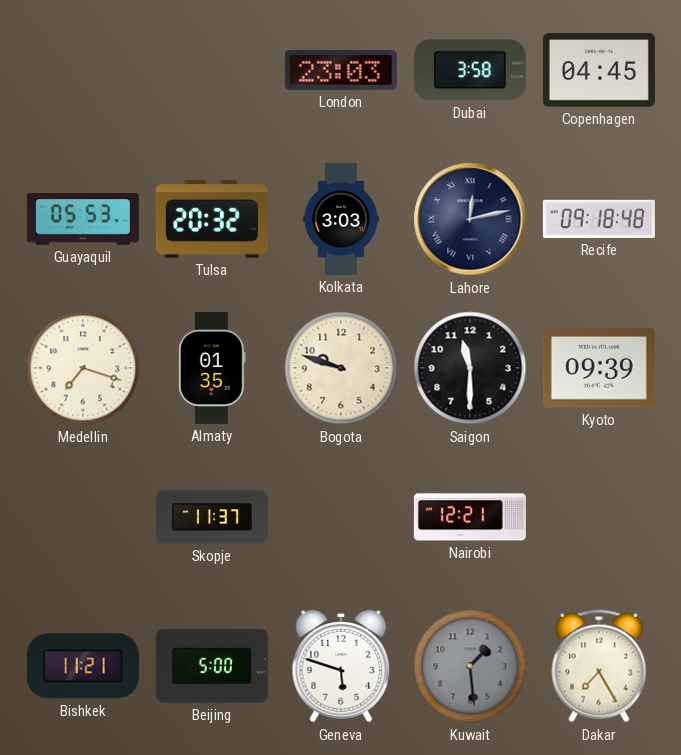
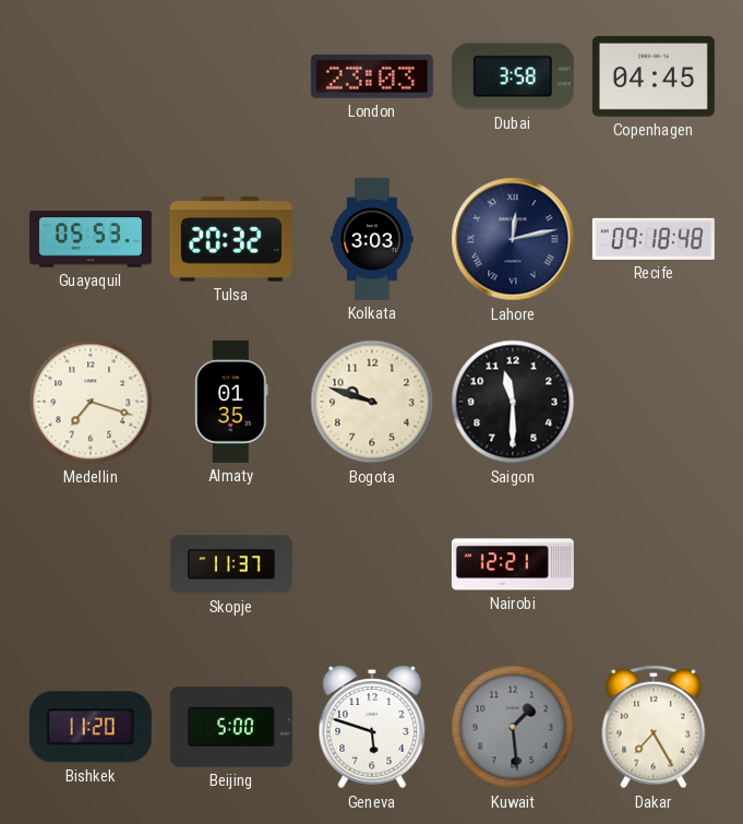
Kyoto: 09:39 -> none (599, 368)
Bishkek: 11:21 -> 11:20 (91, 727)
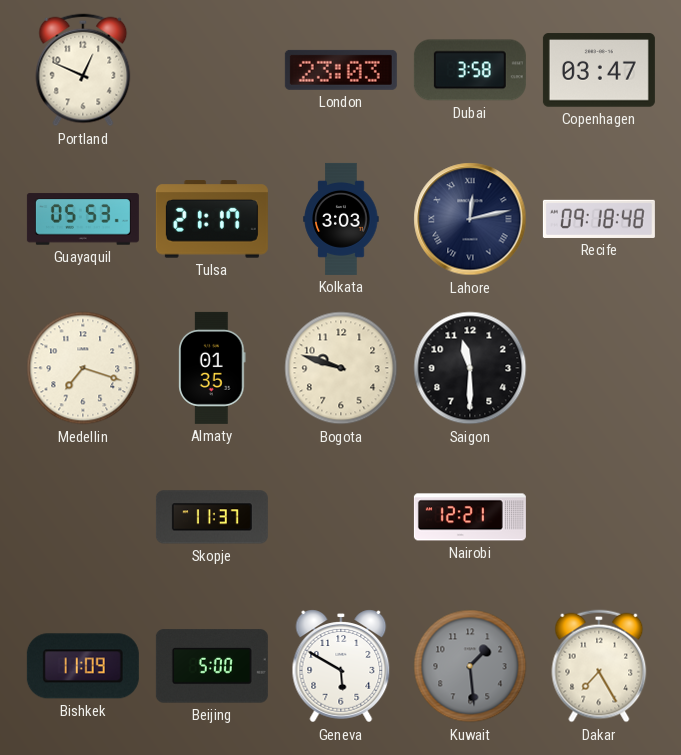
Portland: none -> 12:49 (83, 70)
Copenhagen: 04:45 -> 03:47 (599, 70)
Tulsa: 20:32 -> 21:17 (212, 219)
Bishkek: 11:20 -> 11:09 (83, 666)
Geneva: 5:48 -> 5:50 (341, 666)
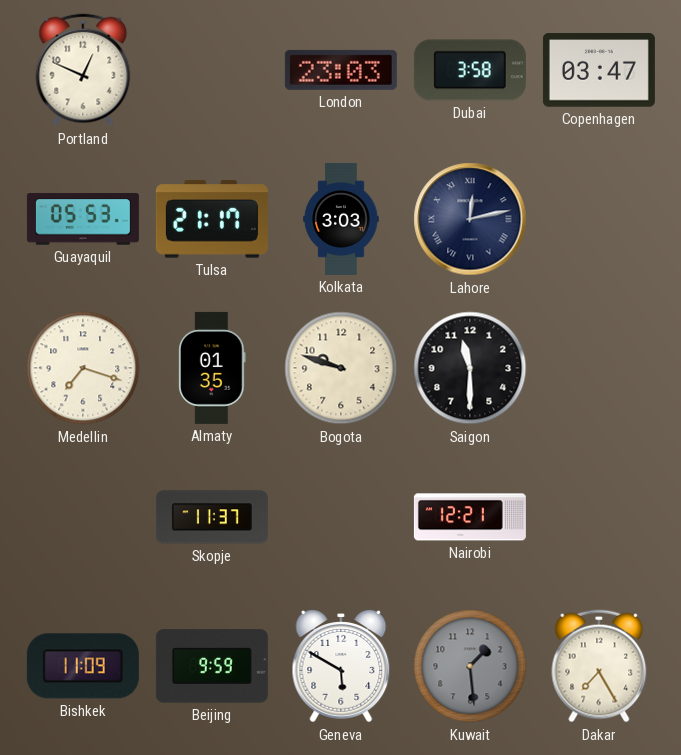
Recife: 09:18 -> none (599, 219)
Beijing: 5:00 -> 9:59 (212, 666)
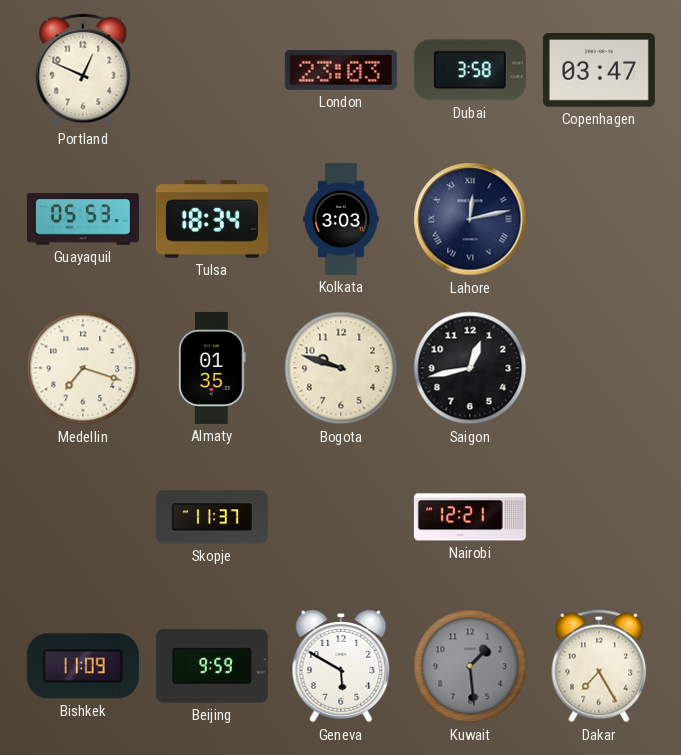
Tulsa: 21:17 -> 18:34 (212, 219)
Saigon: 11:30 -> 12:43 (470, 368)
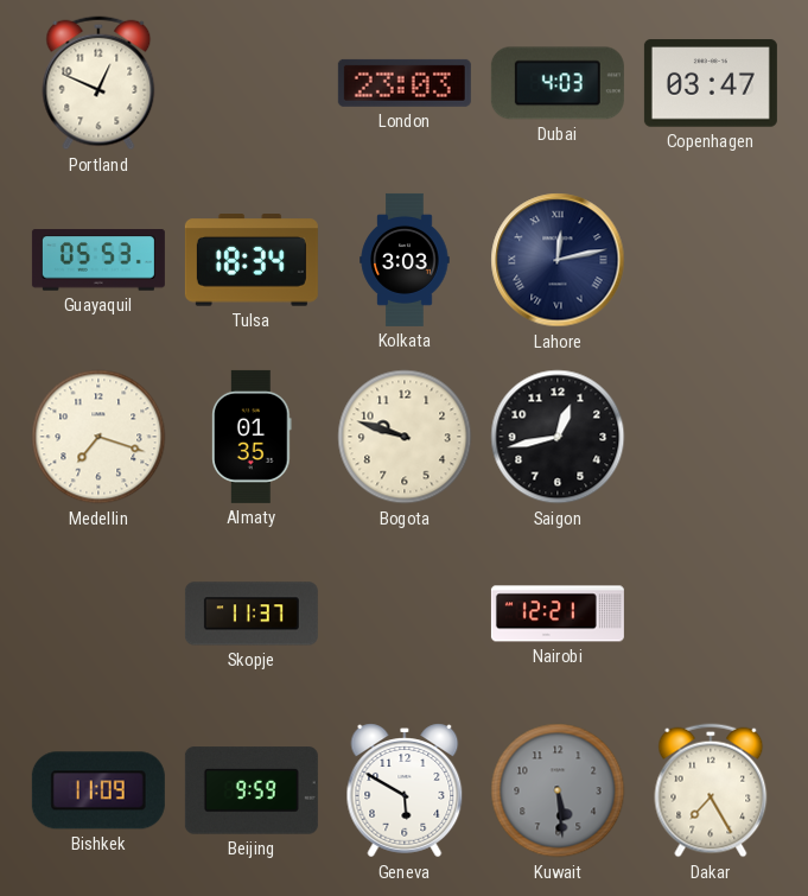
Dubai: 3:58 -> 4:03 (558, 83)
Kuwait: 1:29 -> 5:29 (558, 790)
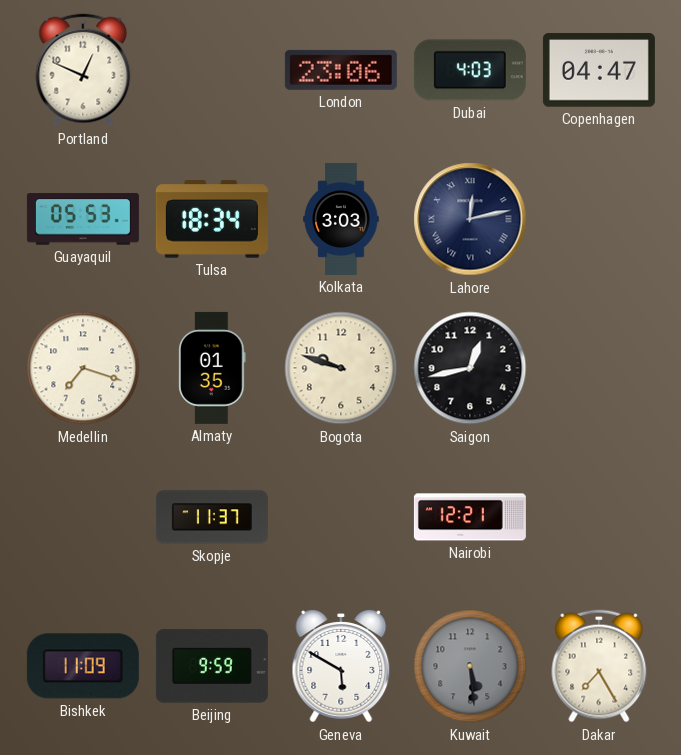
London: 23:03 -> 23:06 (341, 70)
Copenhagen: 03:47 -> 04:47 (599, 70)
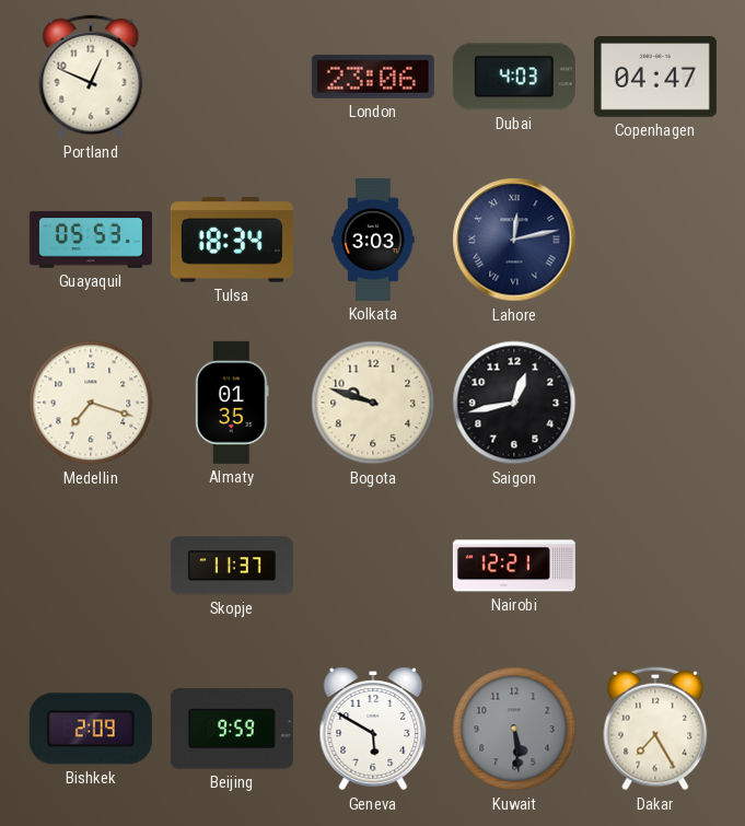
Bishkek: 11:09 -> 2:09 (91, 729)
